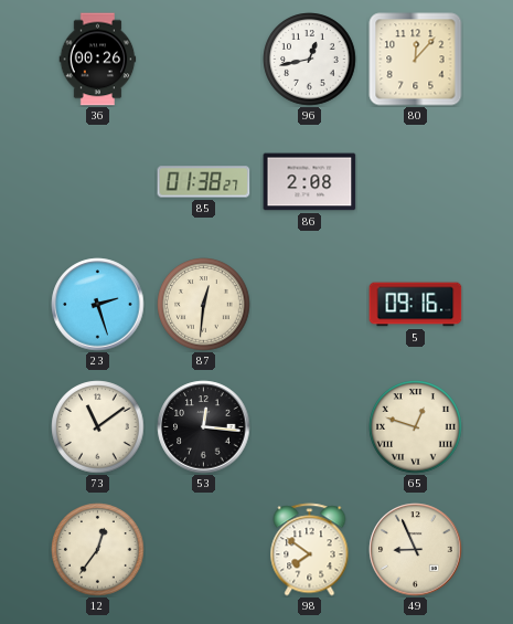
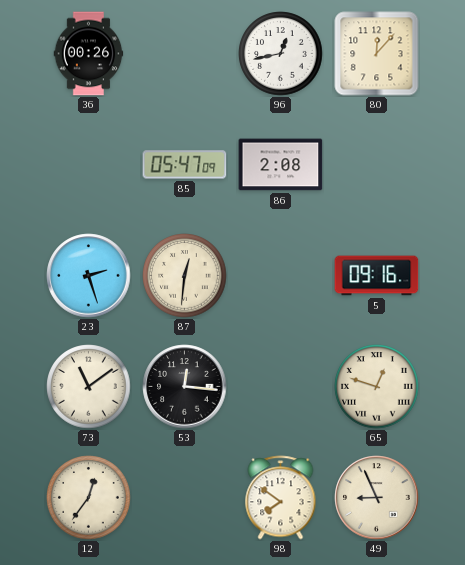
85: 01:38 -> 05:47 (185, 165)
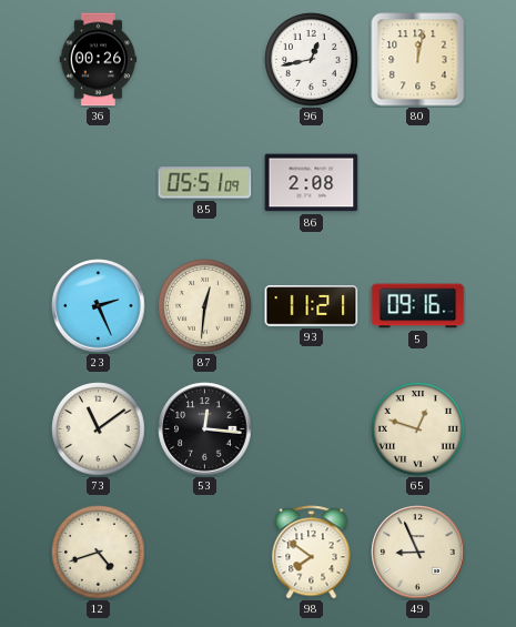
80: 12:07 -> 12:02 (418, 60)
85: 05:47 -> 05:51 (205, 183)
23: 2:27 -> 2:26 (99, 306)
93: none -> 11:21 (312, 306)
12: 12:36 -> 4:42 (99, 553)
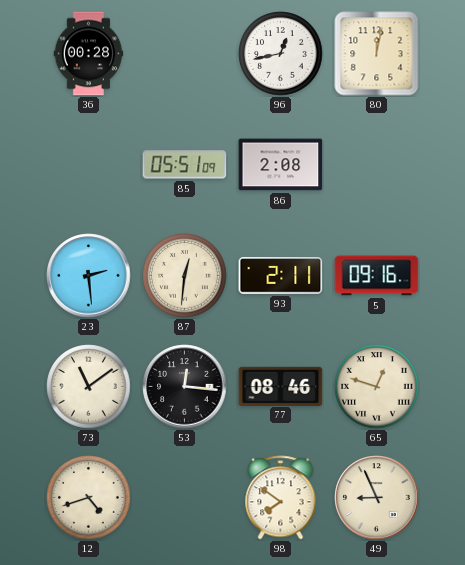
36: 00:26 -> 00:28 (89, 54)
23: 2:26 -> 2:29 (89, 276)
93: 11:21 -> 2:11 (281, 276)
77: none -> 08:46 (281, 386)
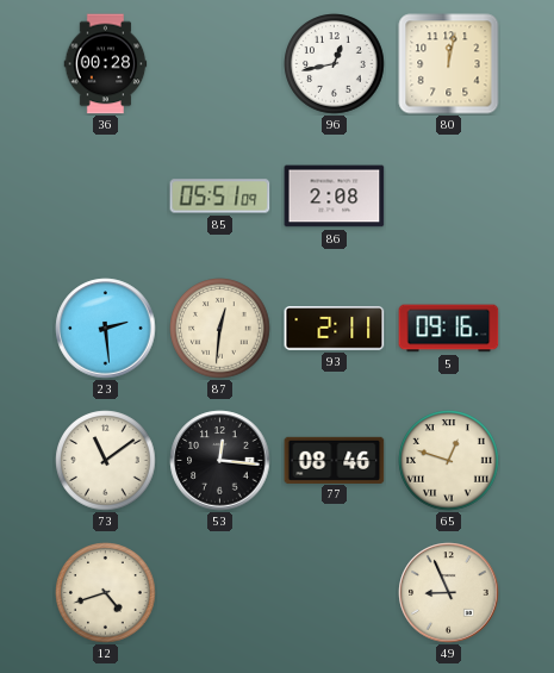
98: 7:51 -> none (281, 498)
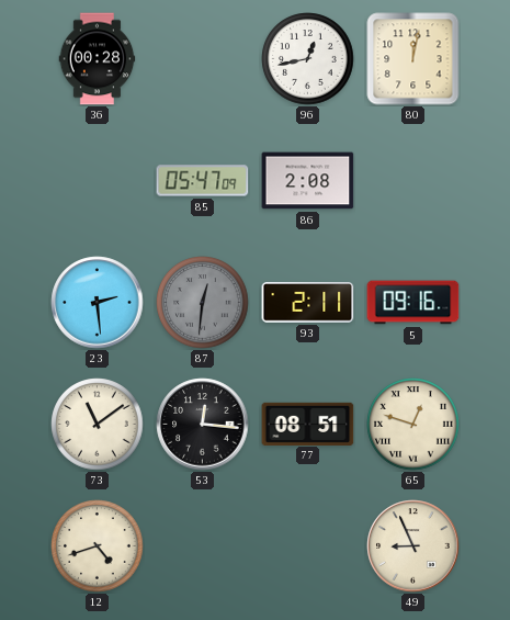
85: 05:51 -> 05:47 (203, 181)
87 dial: cream -> grey (203, 303)
77: 08:46 -> 08:51 (308, 424)
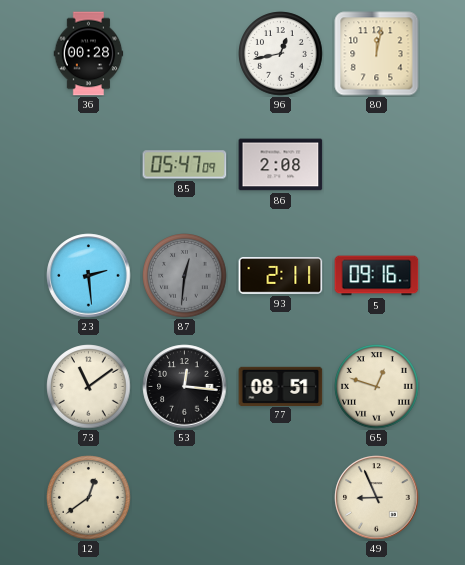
12: 4:42 -> 12:39 (89, 498)
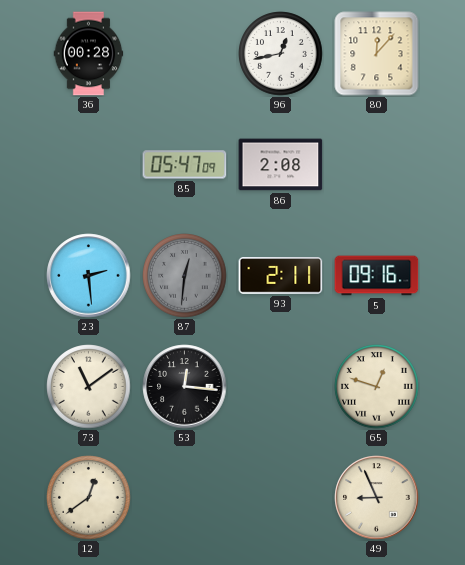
80: 12:02 -> 12:07 (377, 54)
77: 08:51 -> none (281, 386)
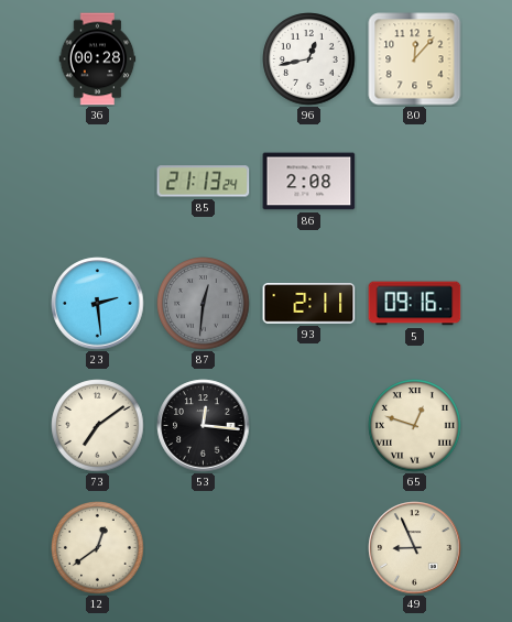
85: 05:47 -> 21:13 (204, 182)
73: 11:09 -> 7:09 (98, 426)
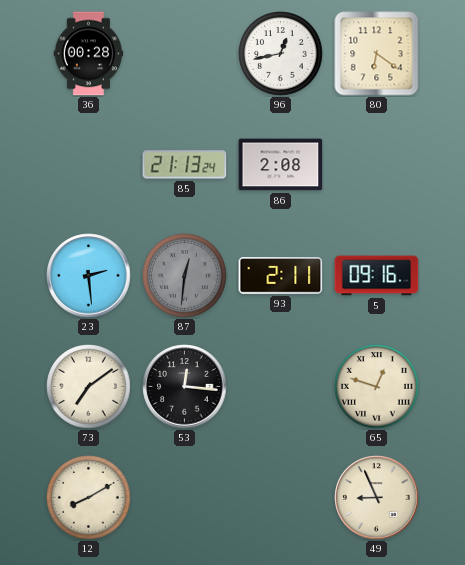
80: 12:07 -> 6:21 (377, 54)
12: 12:39 -> 8:10 (89, 498)
